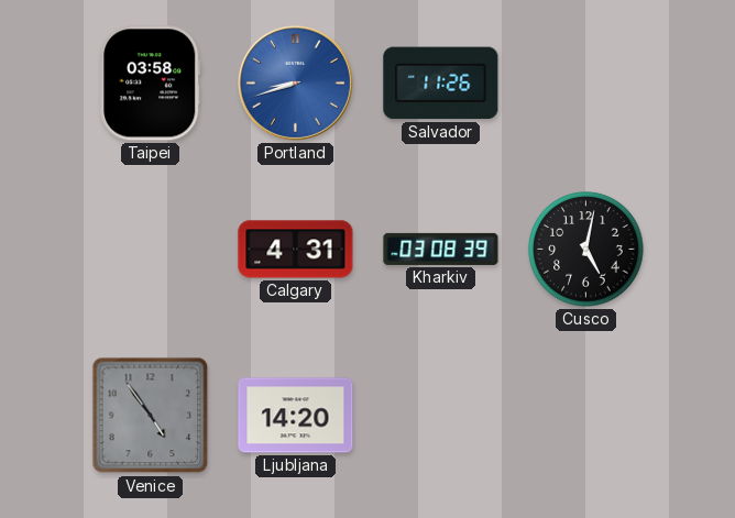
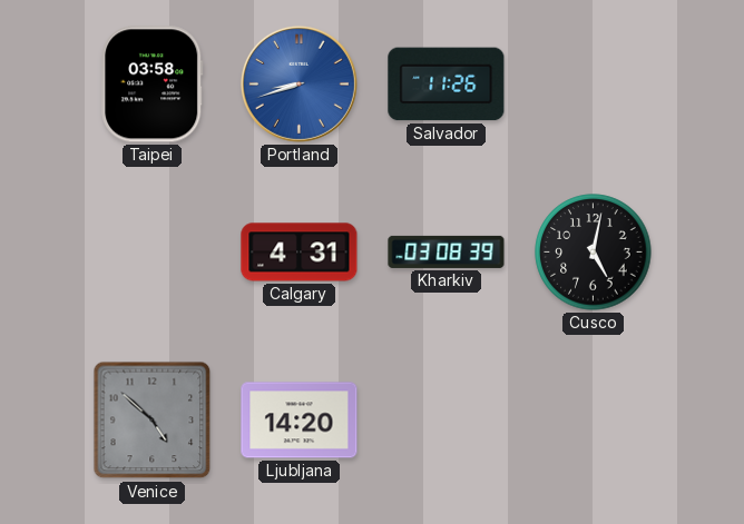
Venice: 4:54 -> 4:52 (153, 421)
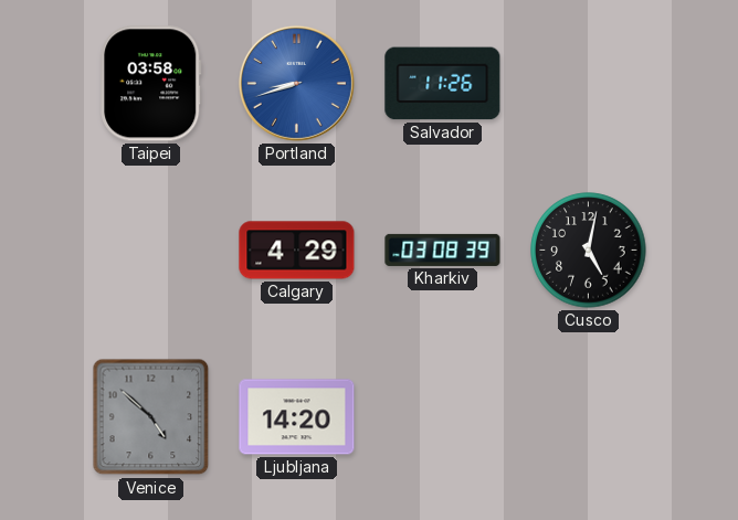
Calgary: 4:31 -> 4:29 (297, 251)
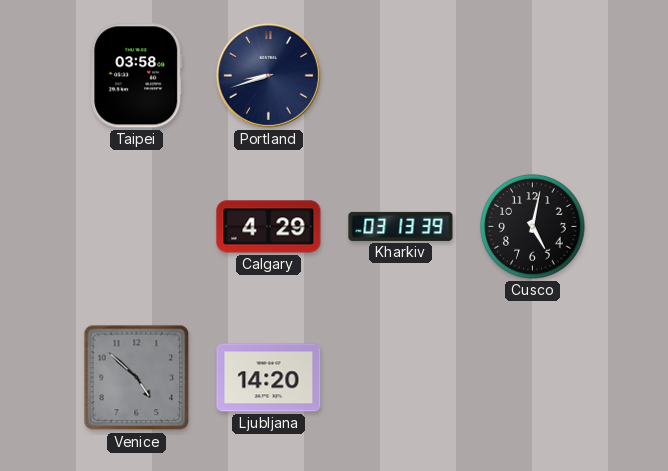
Portland dial: blue -> navy (268, 75)
Salvador: 11:26 -> none (443, 84)
Kharkiv: 03:08 -> 03:13 (401, 226)
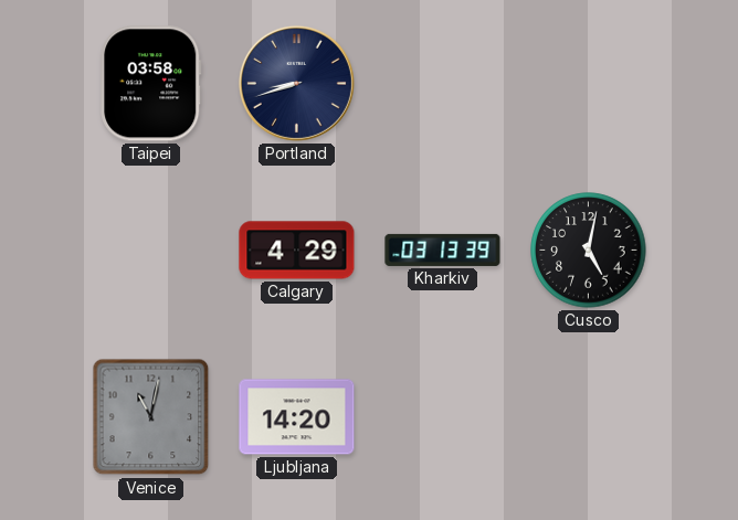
Venice: 4:52 -> 11:02 (151, 417)
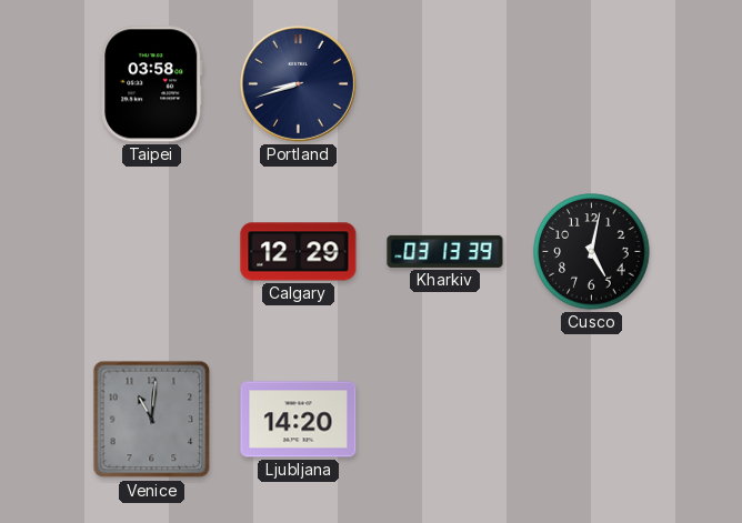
Calgary: 4:29 -> 12:29 (299, 252)
Venice: 11:02 -> 11:01 (152, 420)
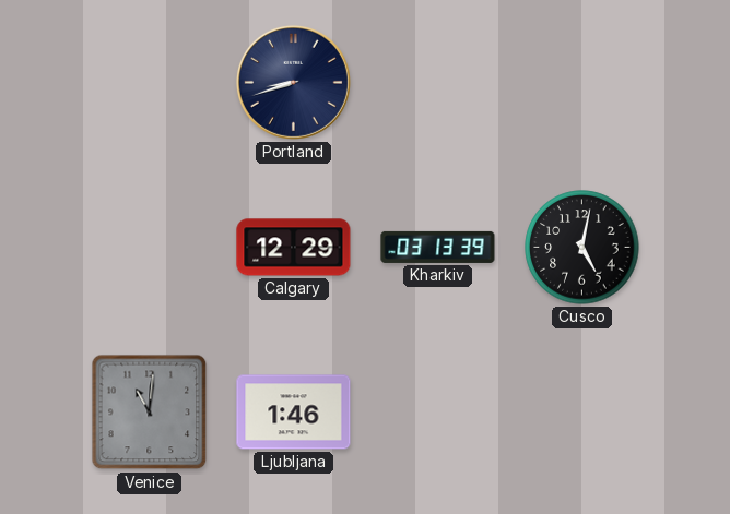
Taipei: 03:58 -> none (152, 84)
Ljubljana: 14:20 -> 1:46 (294, 413)
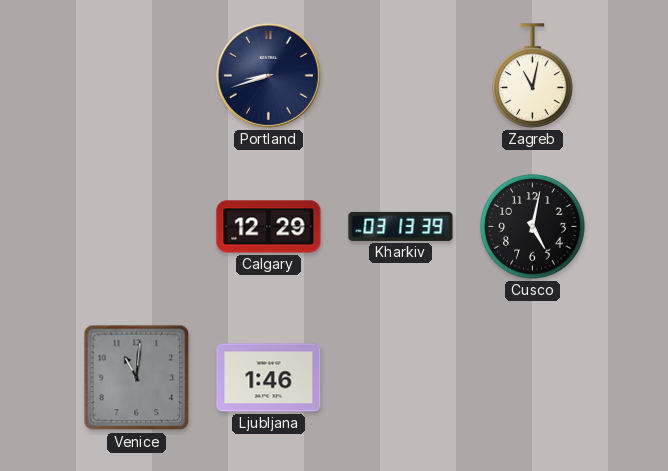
Zagreb: none -> 11:02 (533, 76)
